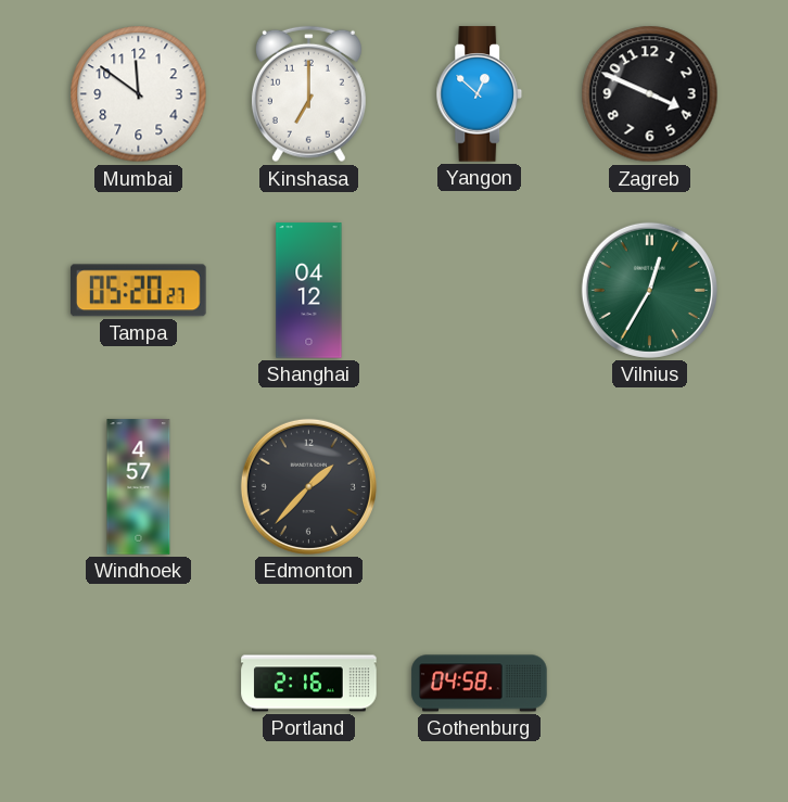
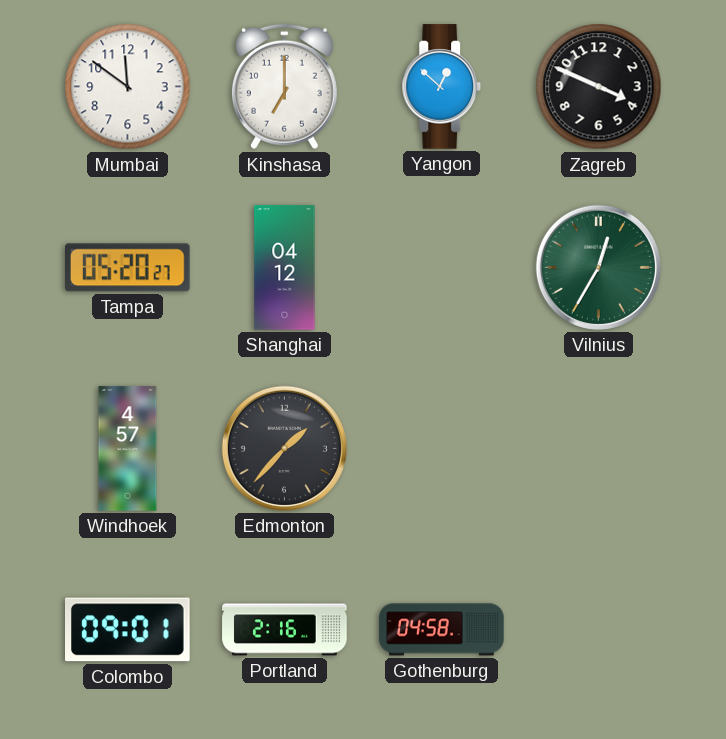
Colombo: none -> 09:01 (128, 630)
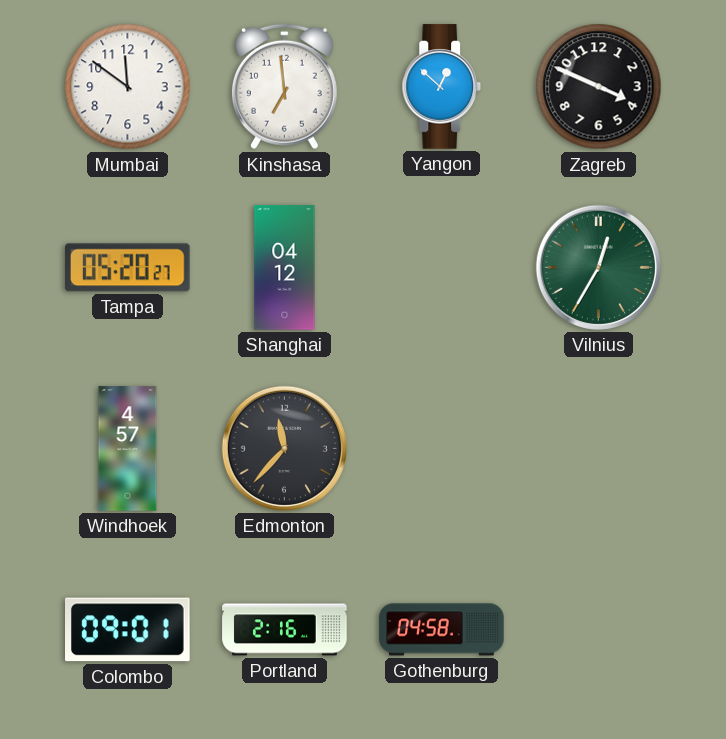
Kinshasa: 7:00 -> 6:59 (284, 87)
Edmonton: 1:37 -> 11:37 (284, 448)
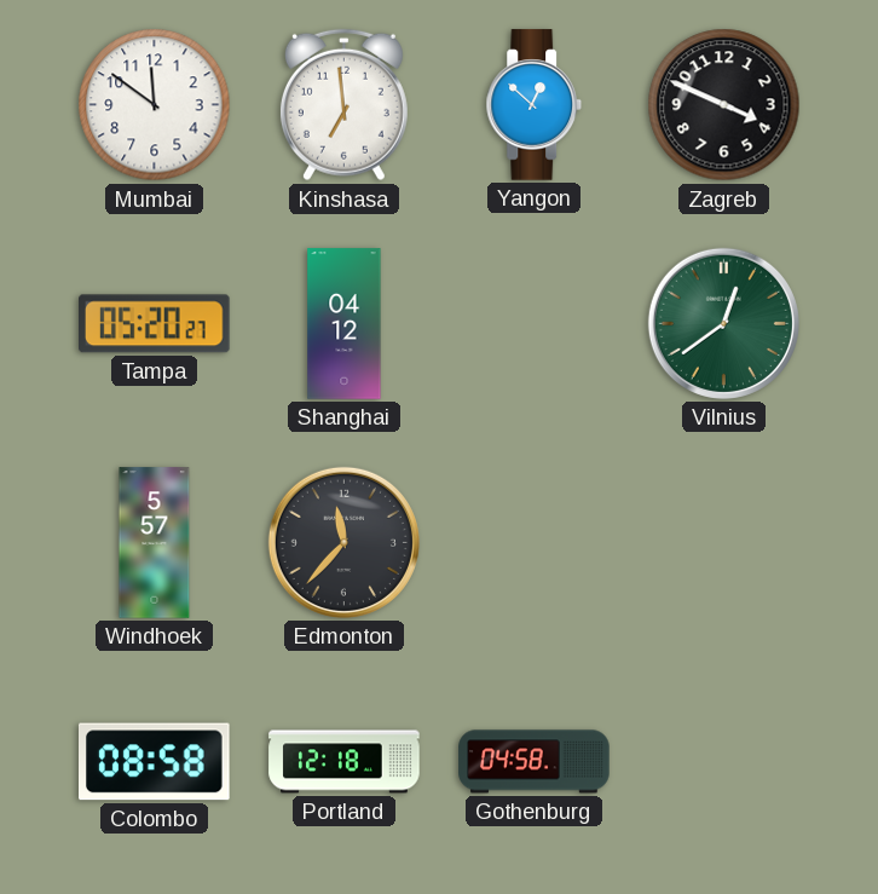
Vilnius: 12:35 -> 12:39 (723, 323)
Windhoek: 4:57 -> 5:57 (155, 543)
Colombo: 09:01 -> 08:58 (155, 762)
Portland: 2:16 -> 12:18 (345, 762)
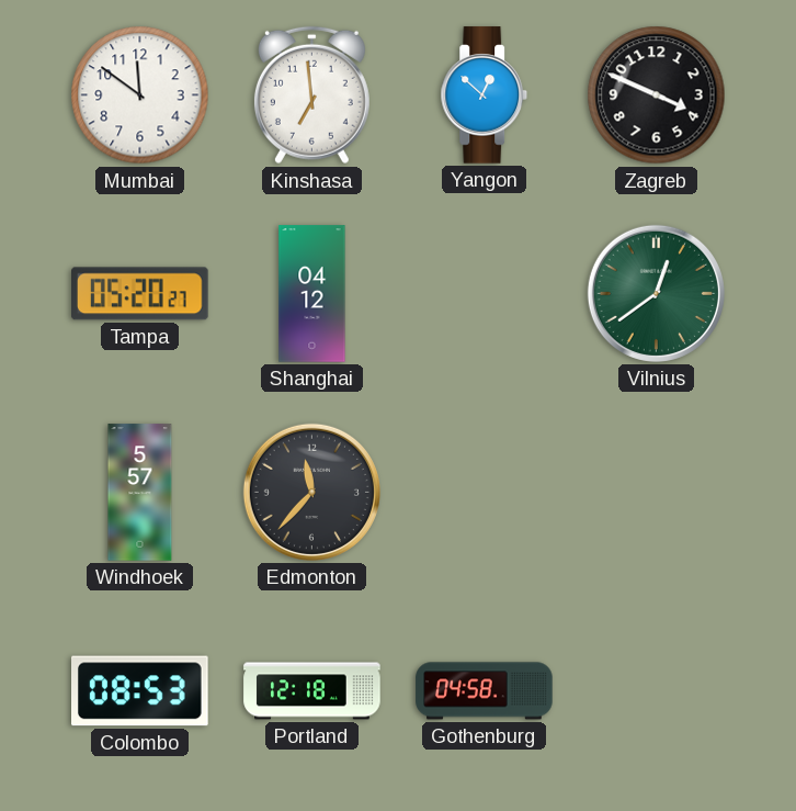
Colombo: 08:58 -> 08:53 (140, 691)
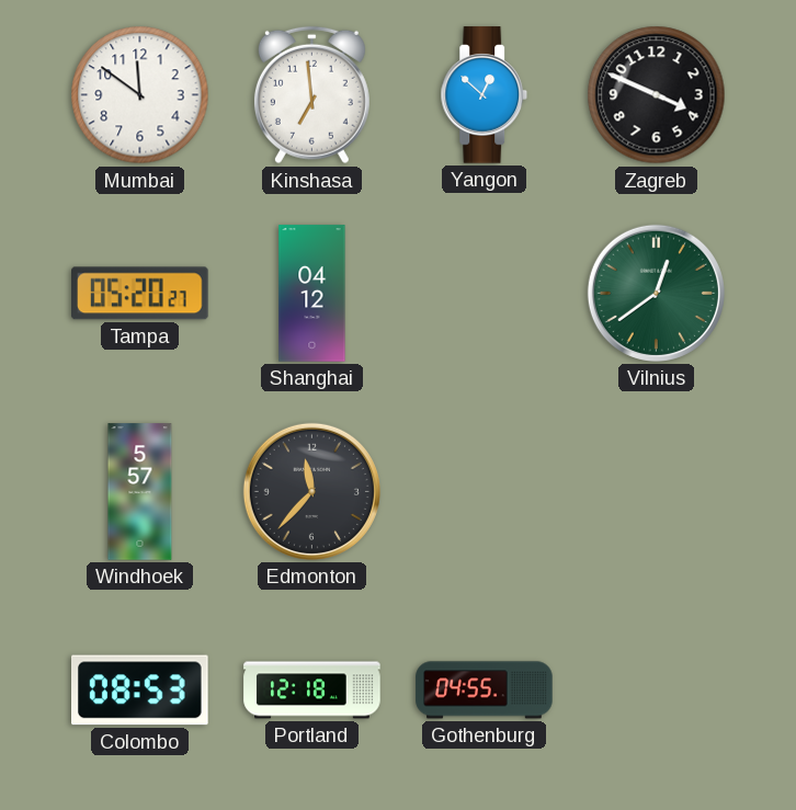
Gothenburg: 04:58 -> 04:55 (485, 691)
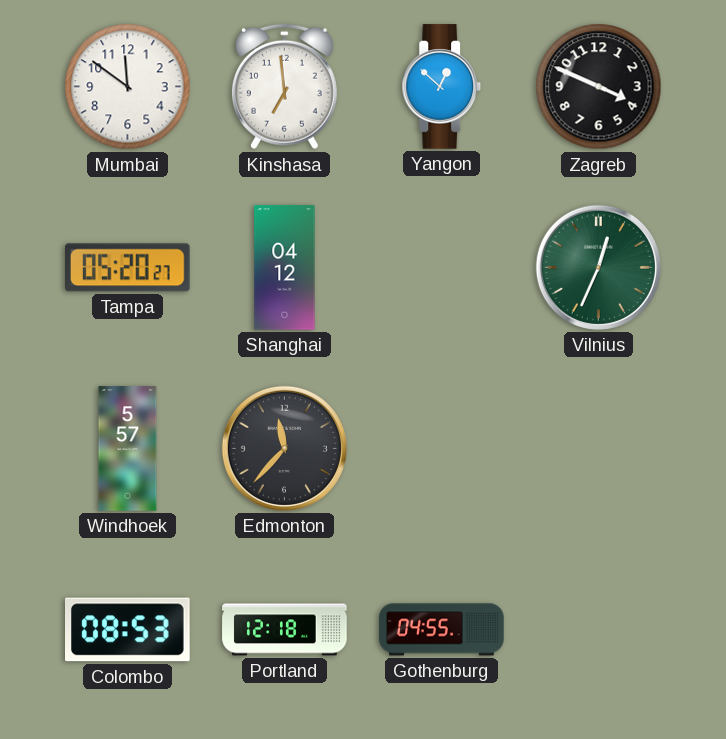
Vilnius: 12:39 -> 12:34 (598, 267)
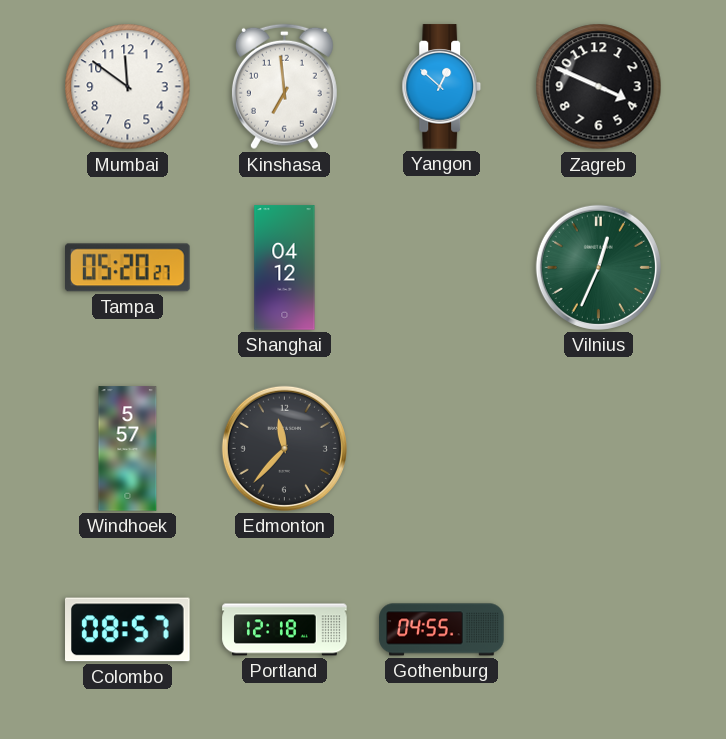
Colombo: 08:53 -> 08:57 (128, 630)
